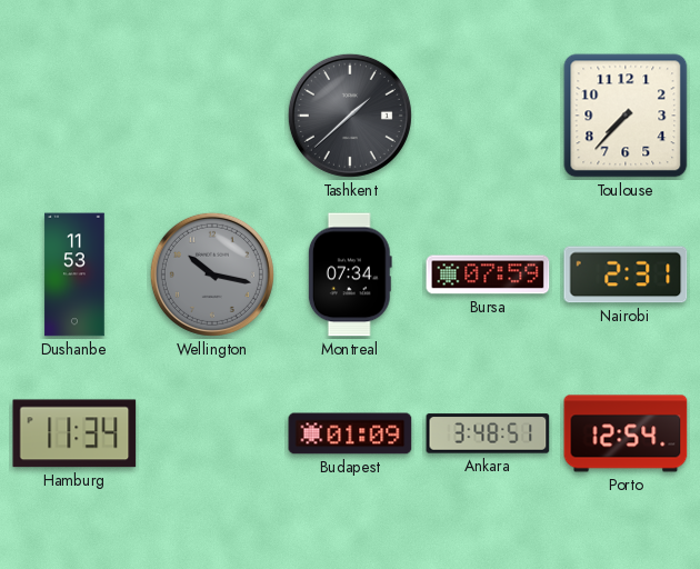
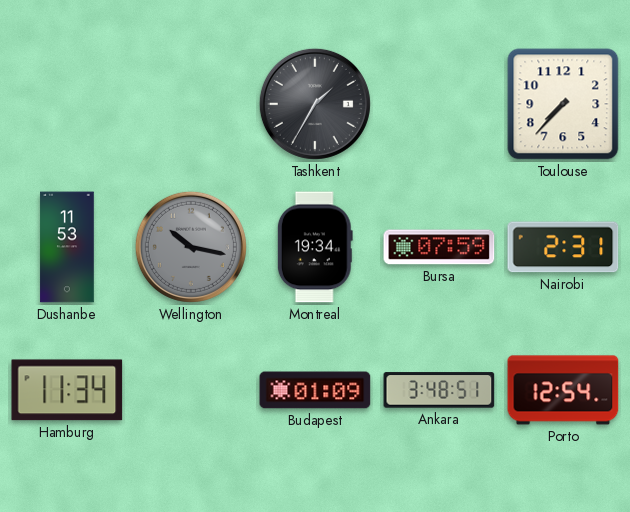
Tashkent: 1:38 -> 1:35 (315, 104)
Montreal: 07:34 -> 19:34 (315, 247)
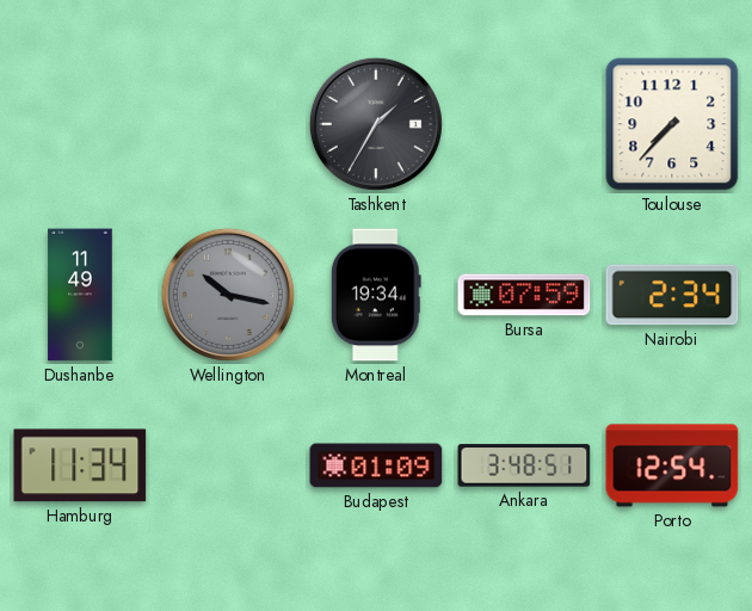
Dushanbe: 11:53 -> 11:49 (80, 295)
Nairobi: 2:31 -> 2:34 (672, 295)
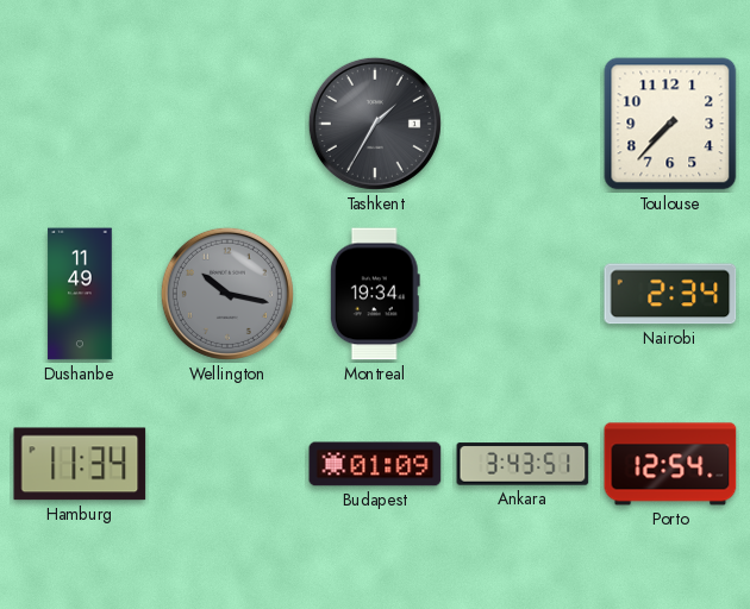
Bursa: 07:59 -> none (524, 295)
Ankara: 3:48 -> 3:43 (523, 464)
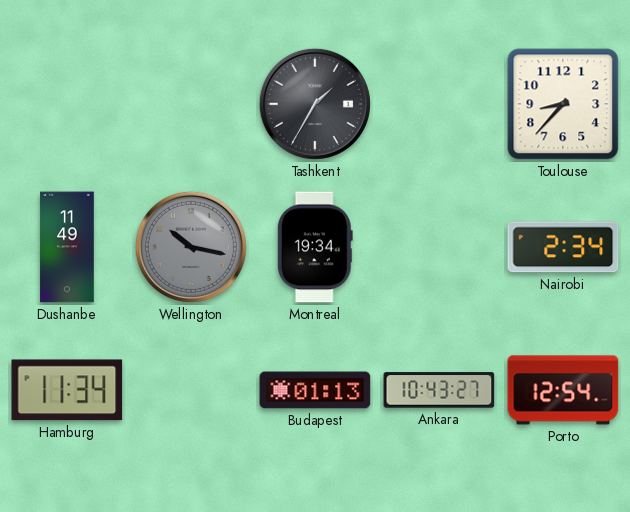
Toulouse: 7:37 -> 8:37 (563, 104)
Budapest: 01:09 -> 01:13 (315, 390)
Ankara: 3:43 -> 10:43 (439, 390)
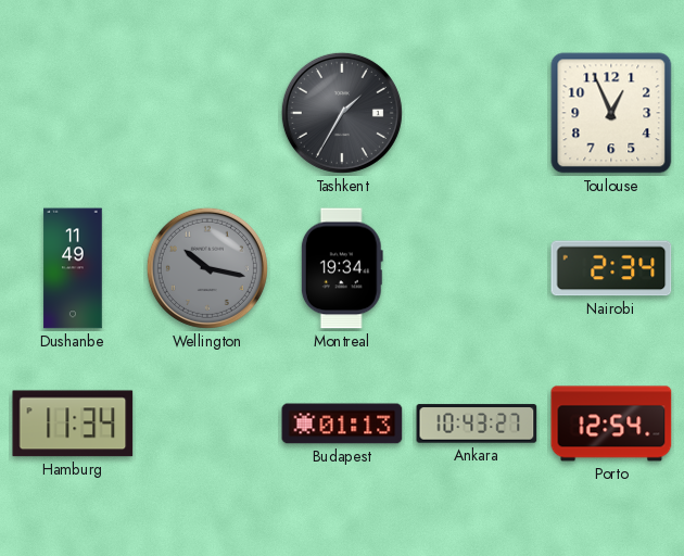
Toulouse: 8:37 -> 12:56 (611, 113)
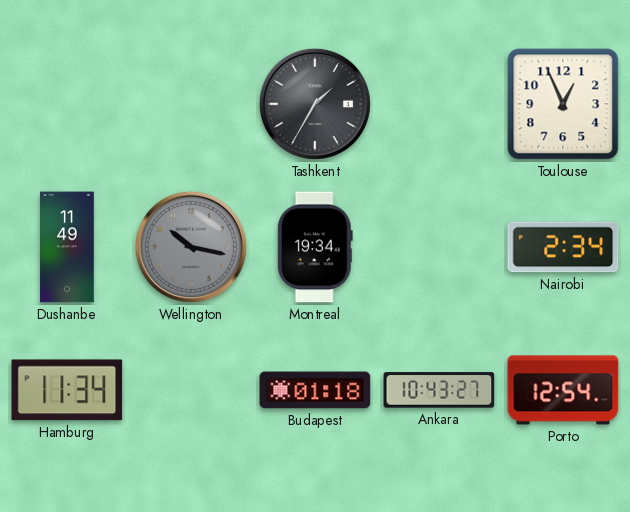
Budapest: 01:13 -> 01:18 (315, 390)
